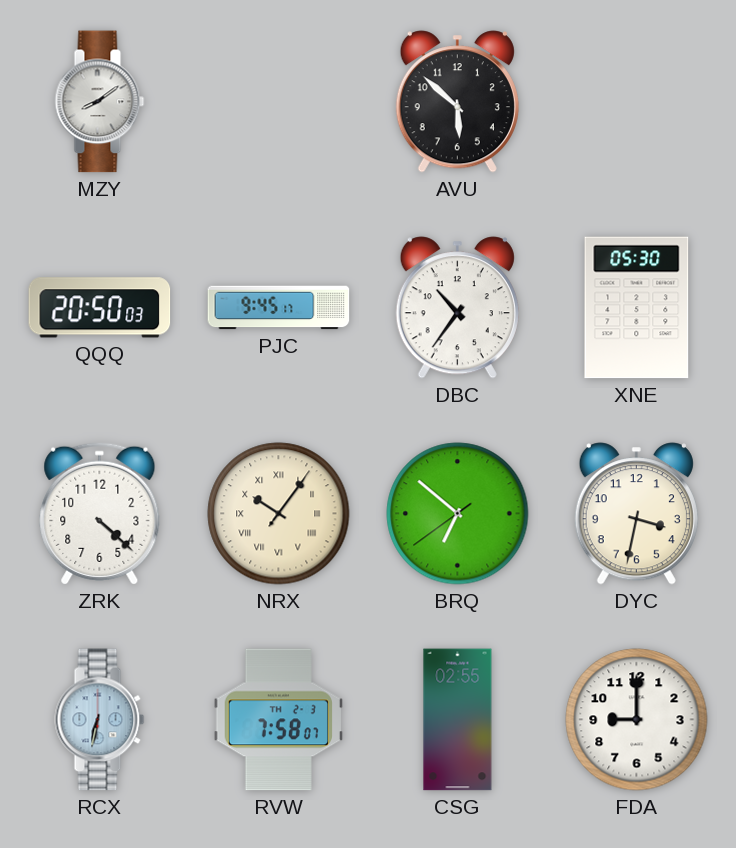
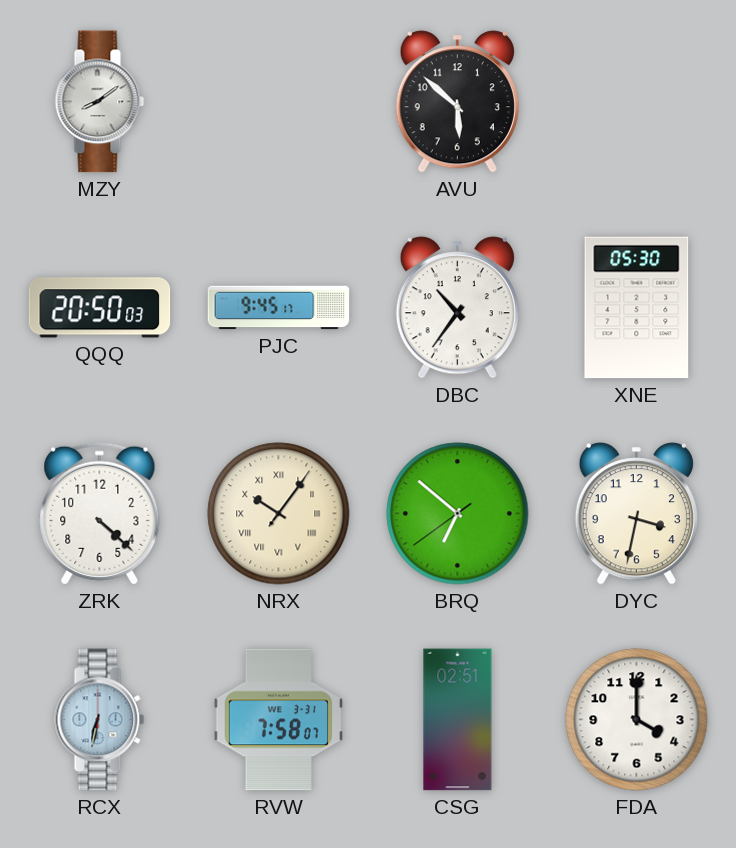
RVW date: TH 2-3 -> WE 3-31 (278, 720)
CSG: 02:55 -> 02:51 (458, 720)
FDA: 9:00 -> 4:00 (637, 720)
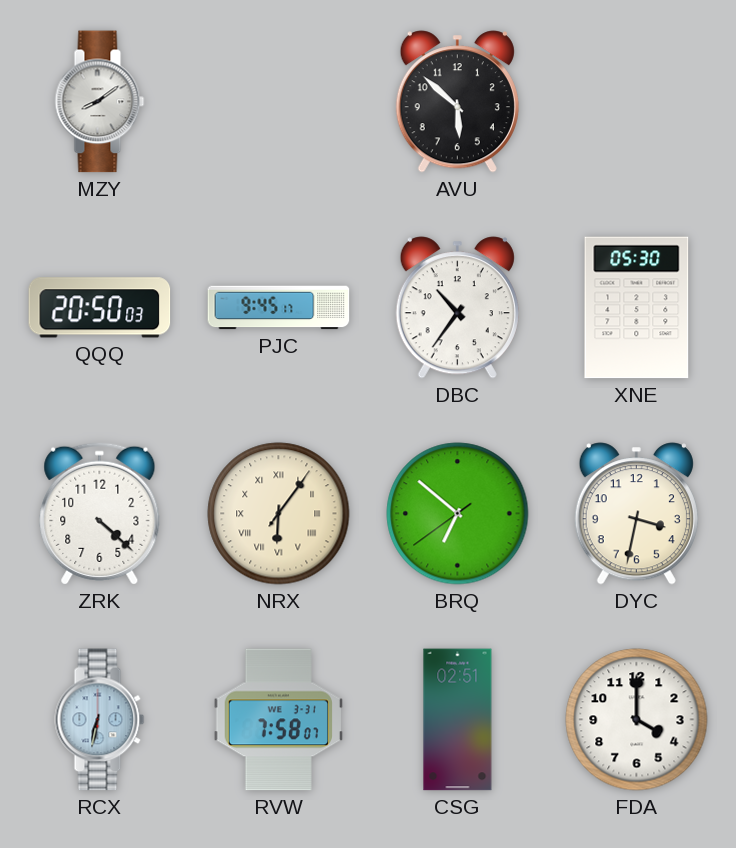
NRX: 10:06 -> 6:06 (279, 514)
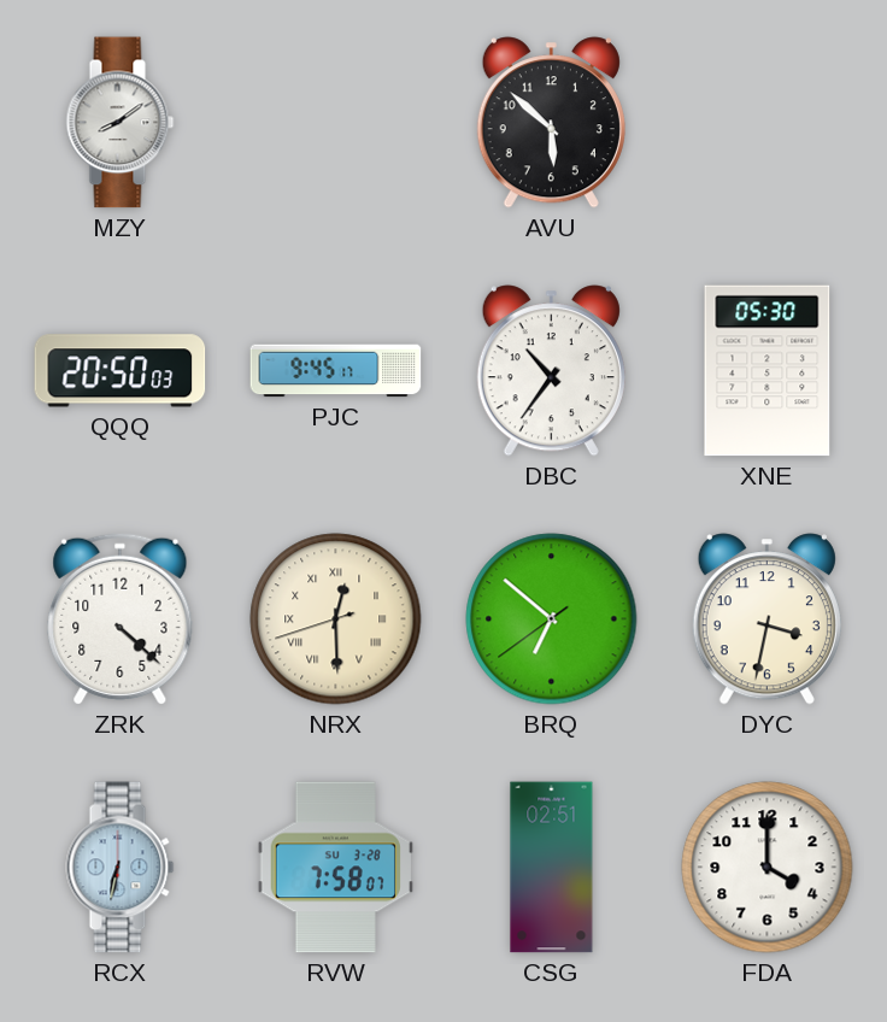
NRX: 6:06 -> 12:29 (336, 619)
RVW date: WE 3-31 -> SU 3-28 (335, 868)
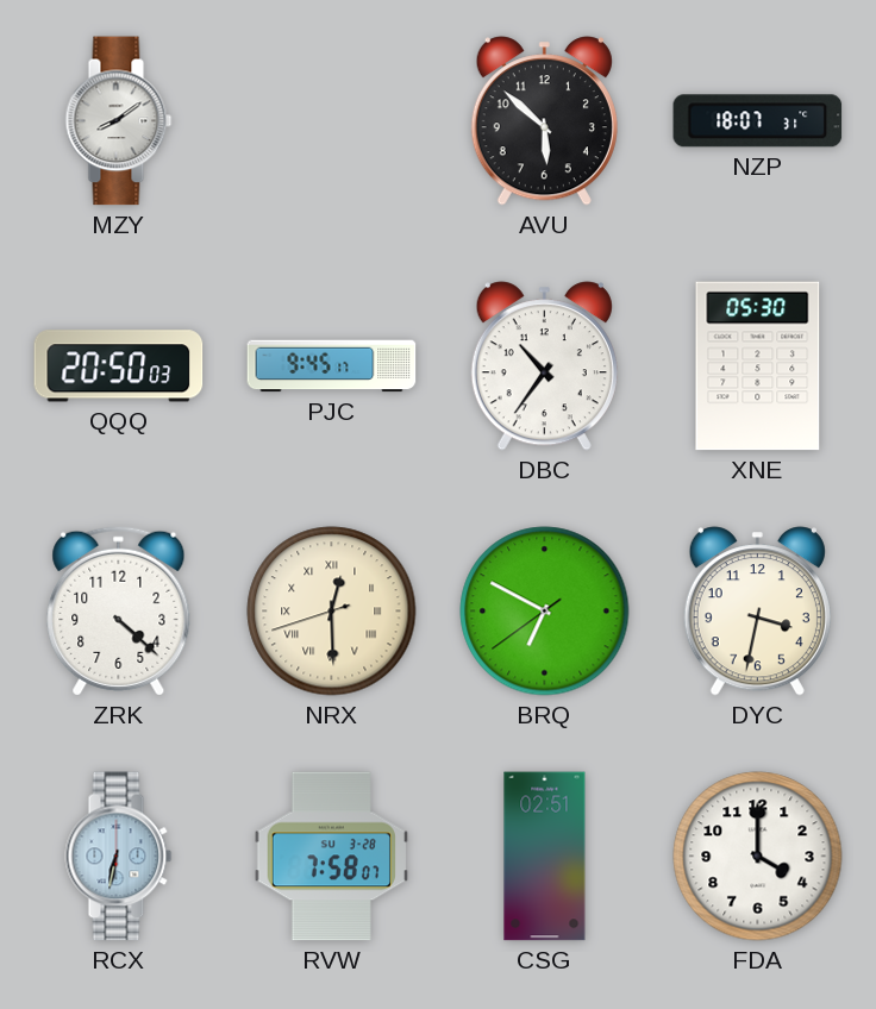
NZP: none -> 18:07 (758, 121)
BRQ: 6:51 -> 6:49 (545, 612)
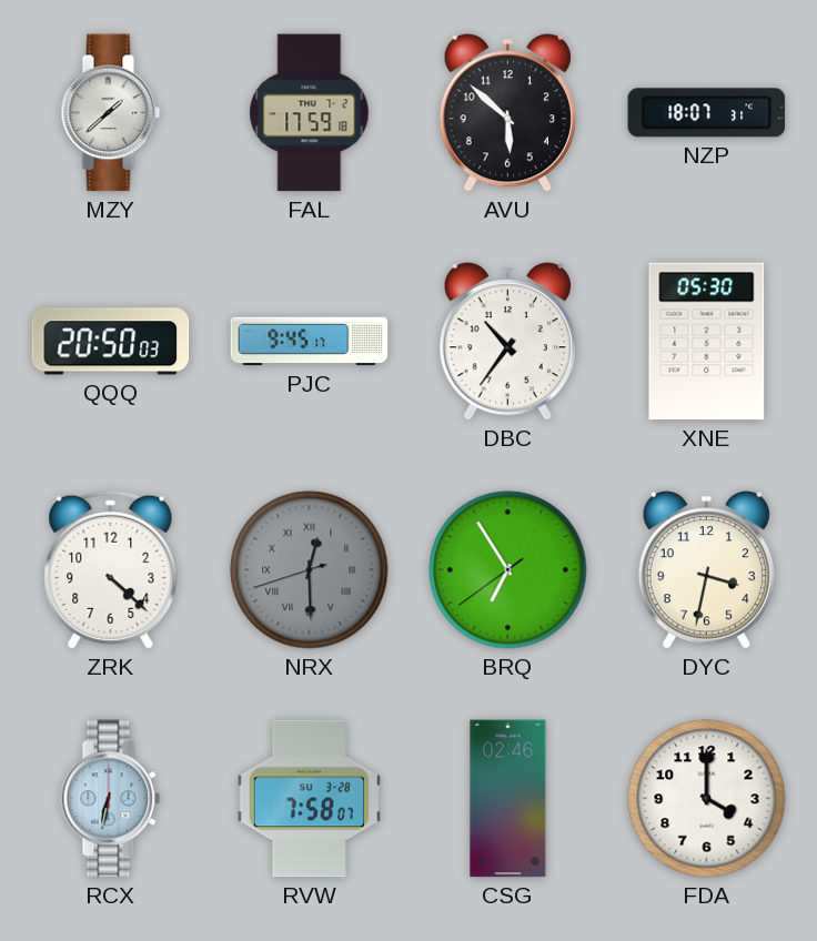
MZY: 8:09 -> 1:38 (111, 113)
FAL: none -> 17:59 (310, 113)
NRX dial: cream -> grey (310, 570)
BRQ: 6:49 -> 6:54 (508, 570)
CSG: 02:51 -> 02:46 (508, 799)
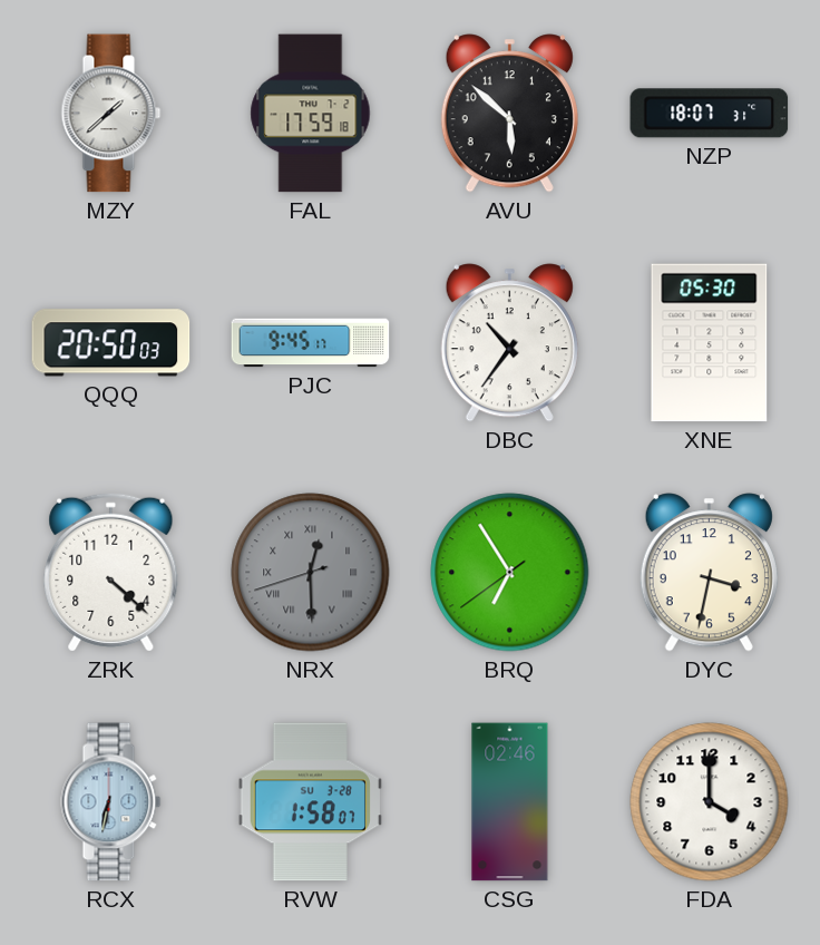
RVW: 7:58 -> 1:58 (310, 802)
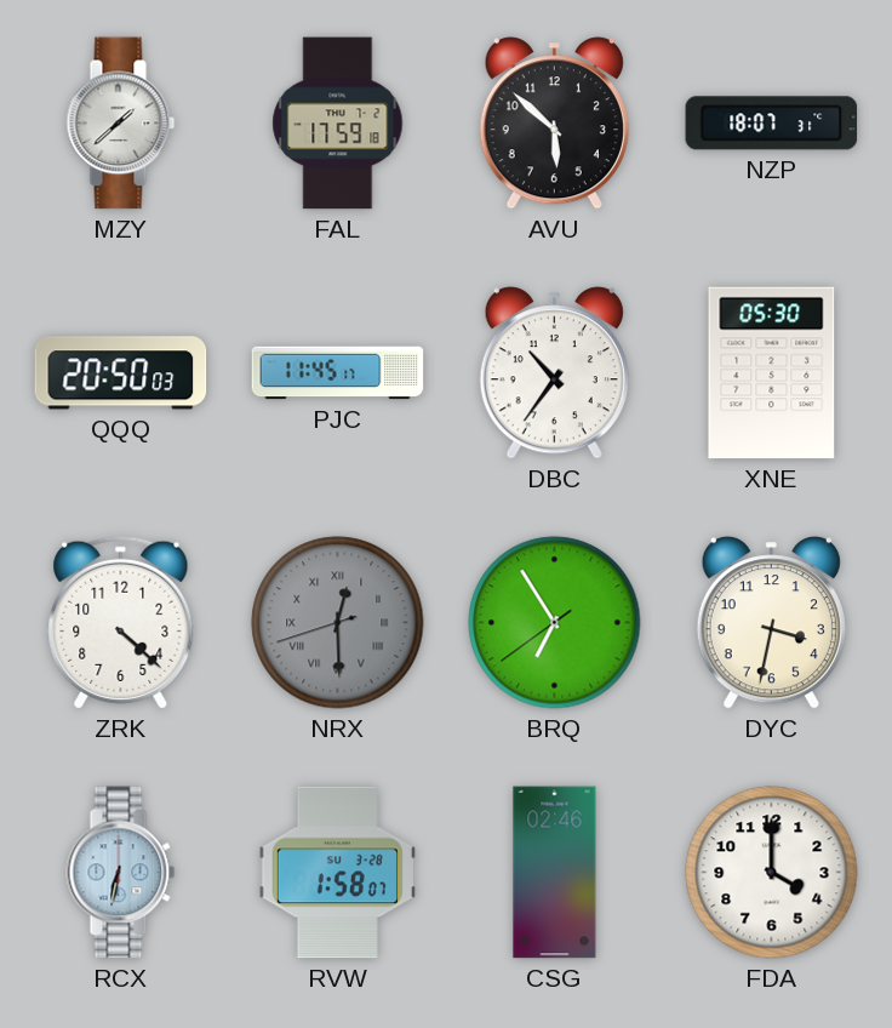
PJC: 9:45 -> 11:45 (338, 373)
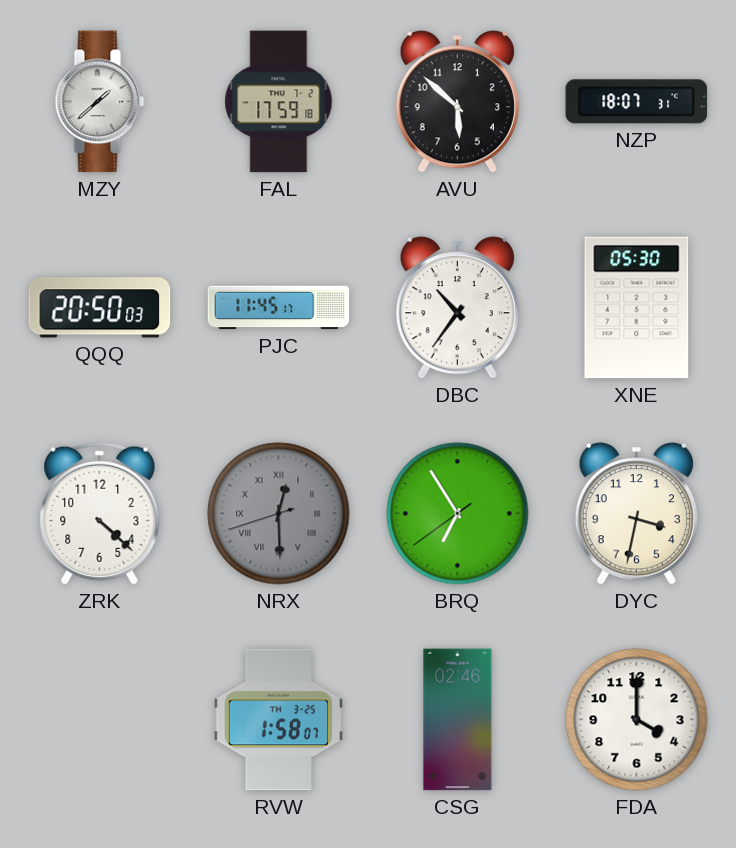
RCX: 6:32 -> none (121, 873)
RVW date: SU 3-28 -> TH 3-25 (278, 720)
